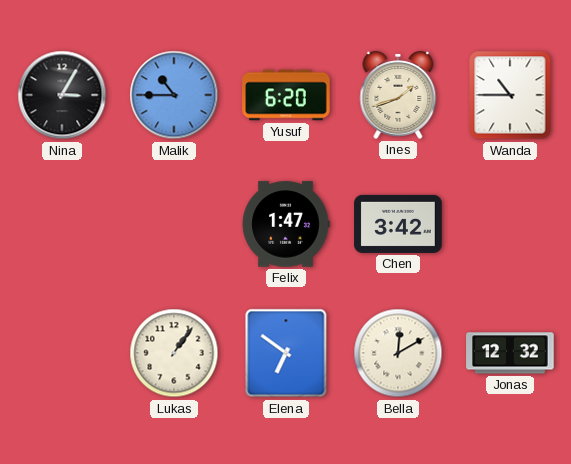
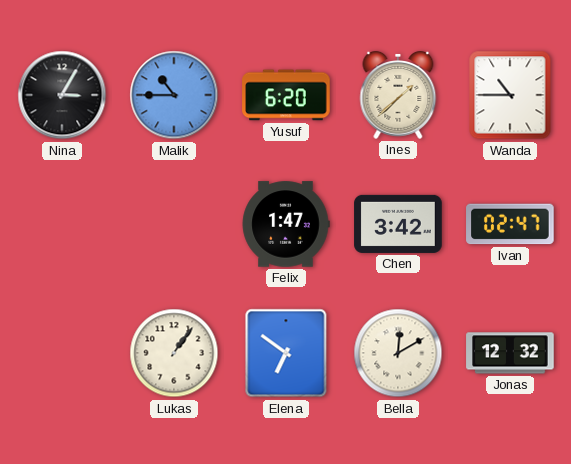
Ines: 1:42 -> 1:38 (398, 95)
Ivan: none -> 02:47 (510, 224)
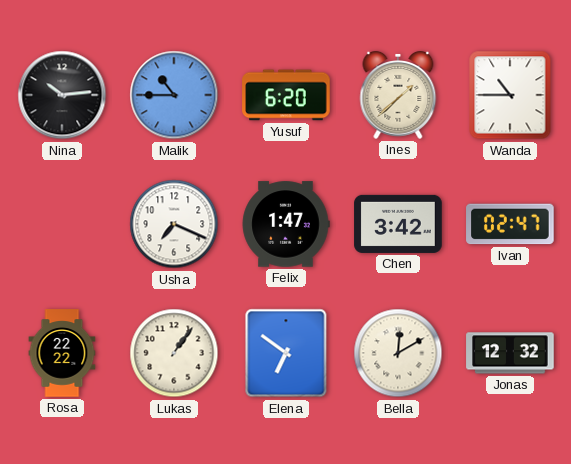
Nina: 3:05 -> 10:14 (62, 95)
Usha: none -> 7:19 (174, 224)
Rosa: none -> 22:22 (62, 353)
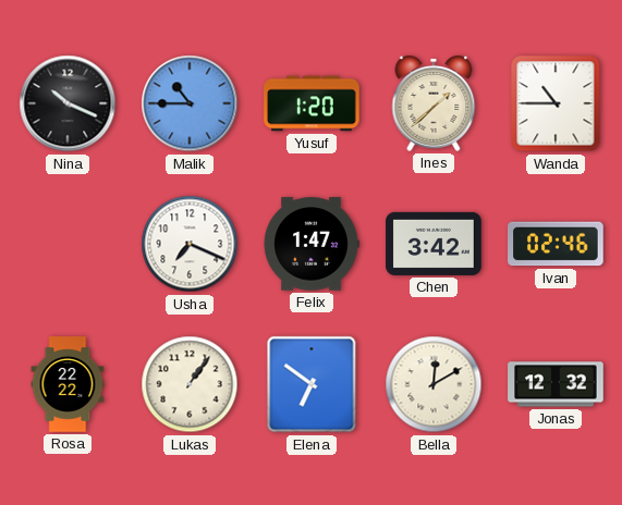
Nina: 10:14 -> 10:19 (68, 103)
Yusuf: 6:20 -> 1:20 (312, 103)
Ivan: 02:47 -> 02:46 (556, 244)
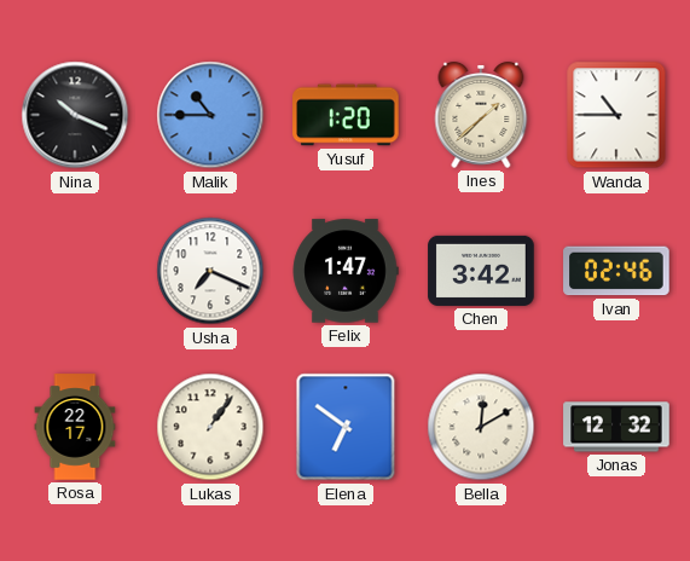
Rosa: 22:22 -> 22:17 (75, 427)
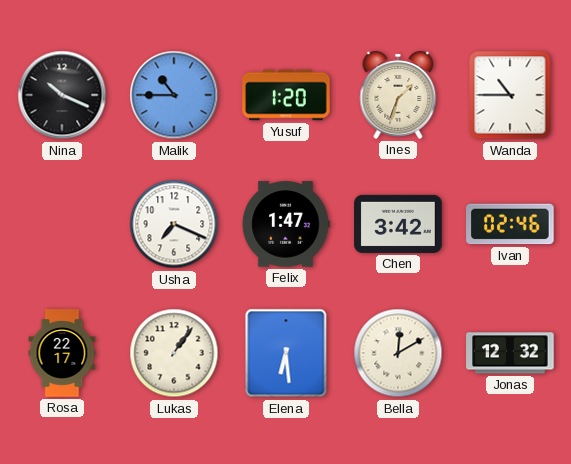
Ines: 1:38 -> 1:33 (398, 95)
Elena: 6:51 -> 6:29 (286, 353)
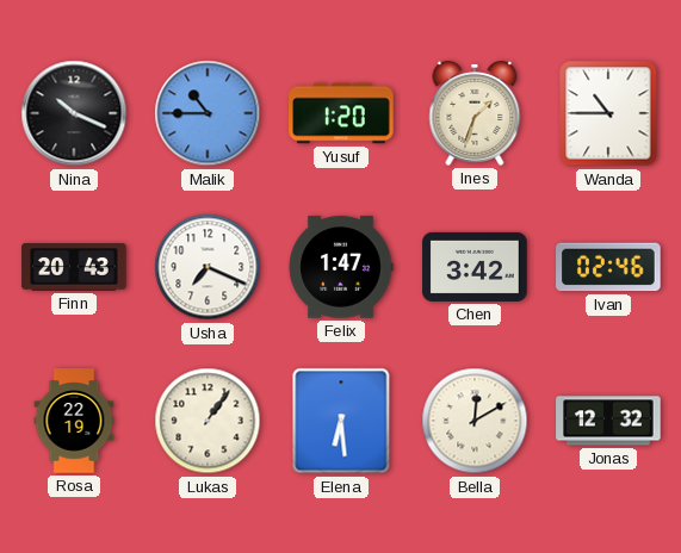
Finn: none -> 20:43 (74, 267)
Rosa: 22:17 -> 22:19 (74, 421)
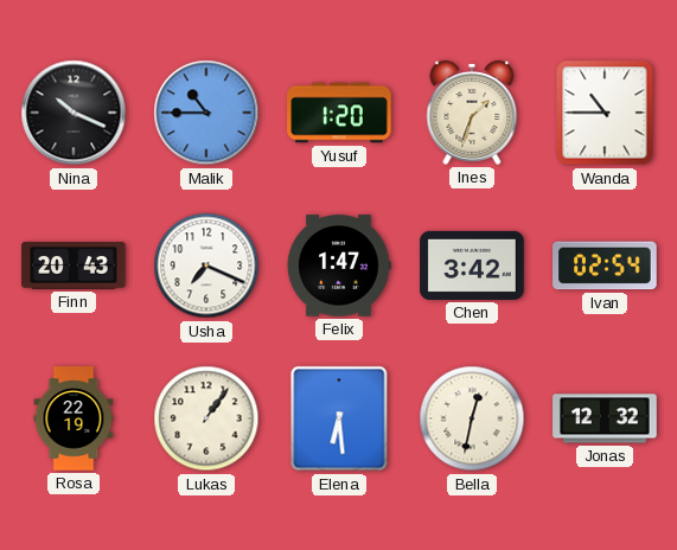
Ivan: 02:46 -> 02:54 (605, 266)
Bella: 12:10 -> 12:32 (472, 418)
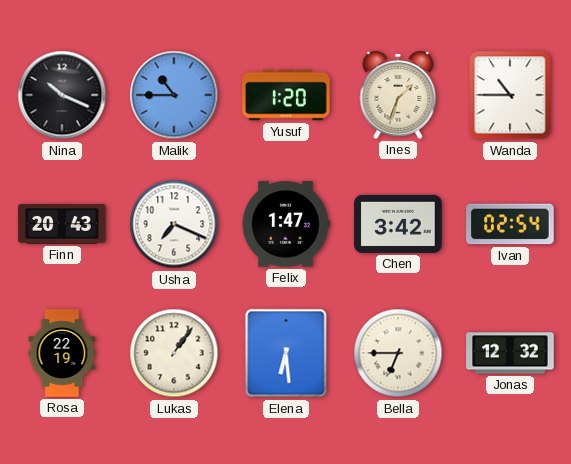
Bella: 12:32 -> 6:45 (398, 353)
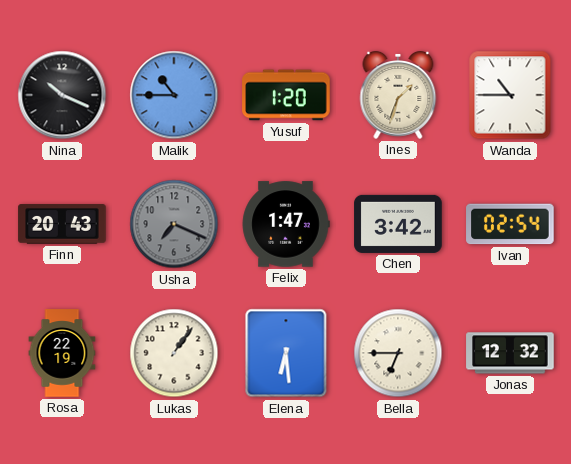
Usha dial: white -> grey (174, 224)
